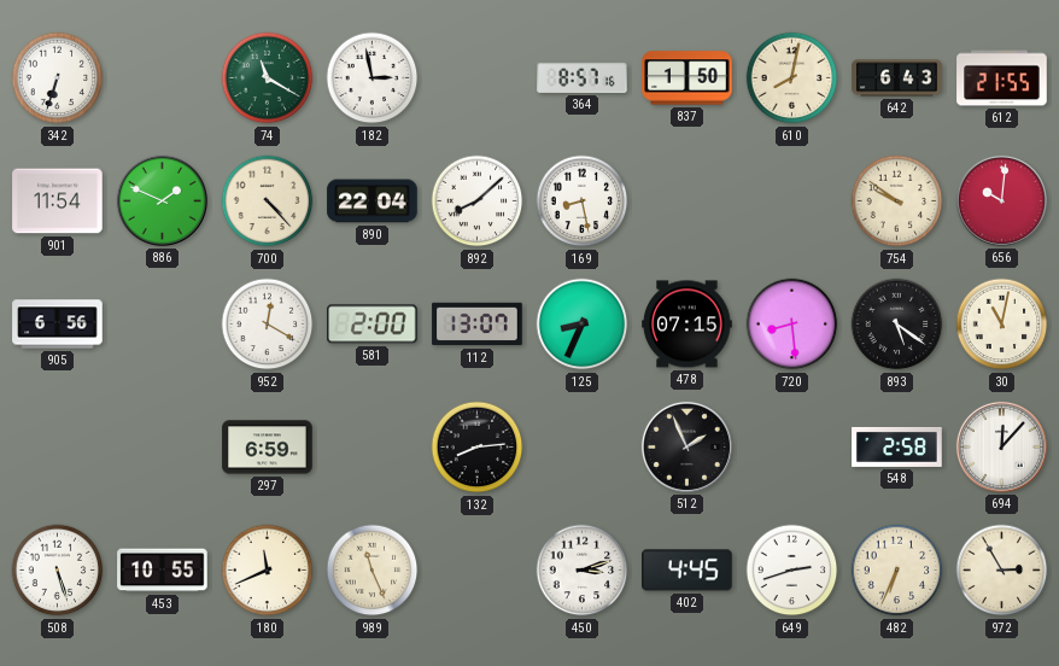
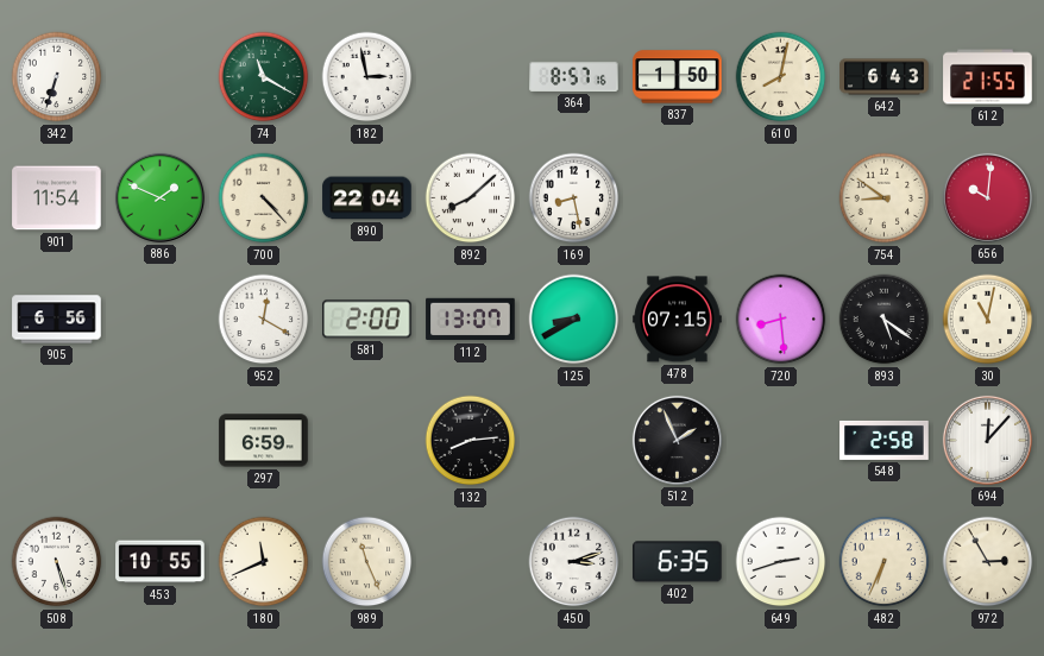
754: 9:51 -> 8:51 (885, 198)
125: 8:34 -> 8:40 (574, 320)
402: 4:45 -> 6:35 (678, 562)
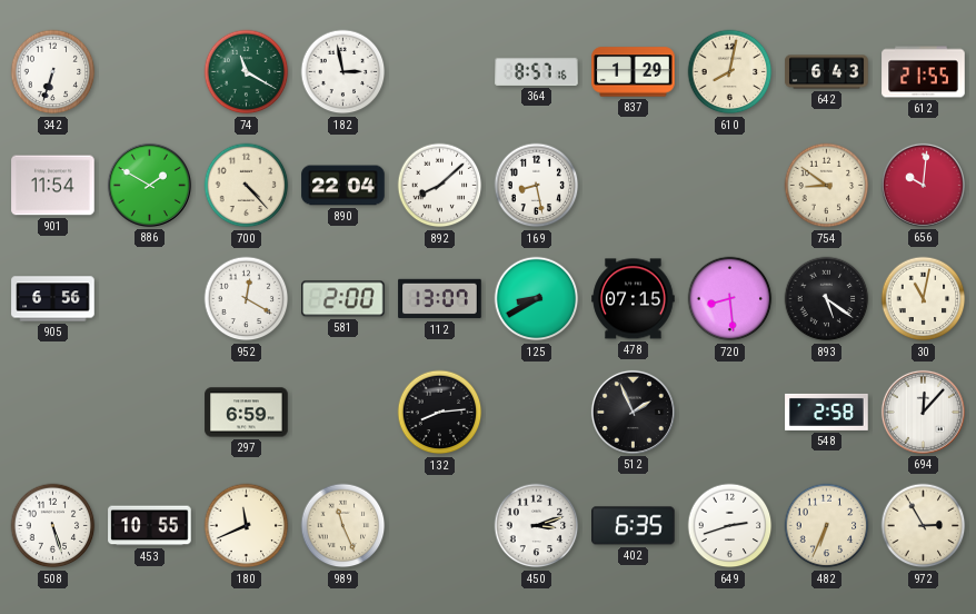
837: 1:50 -> 1:29 (634, 72)
886: 1:49 -> 1:50 (149, 185)
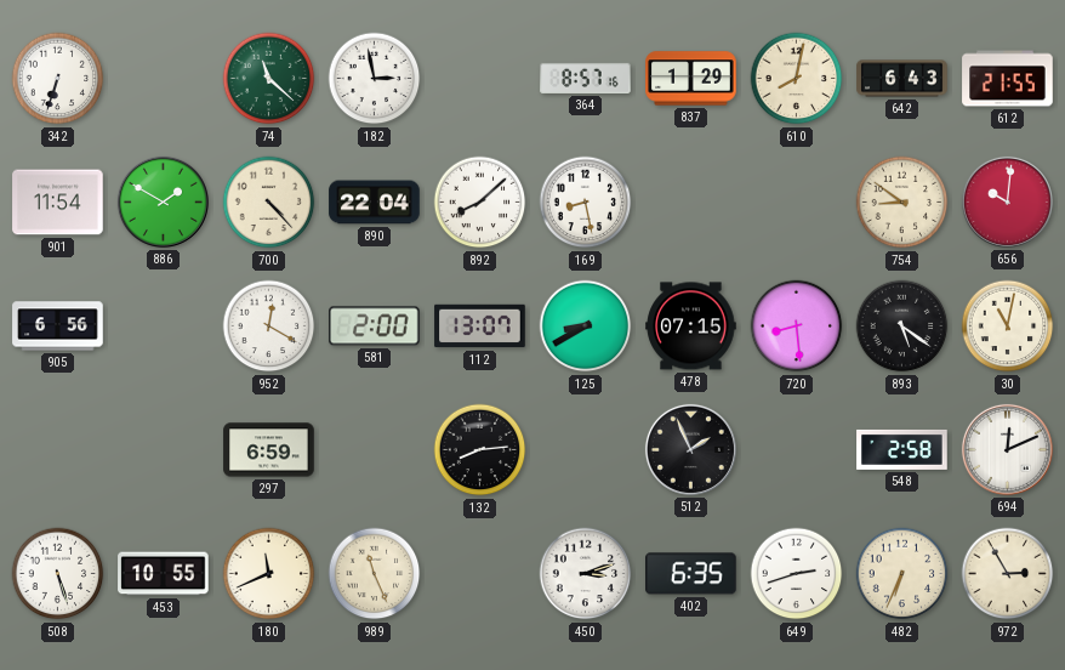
74: 11:20 -> 11:22 (269, 79)
694: 12:07 -> 12:11 (1007, 449)
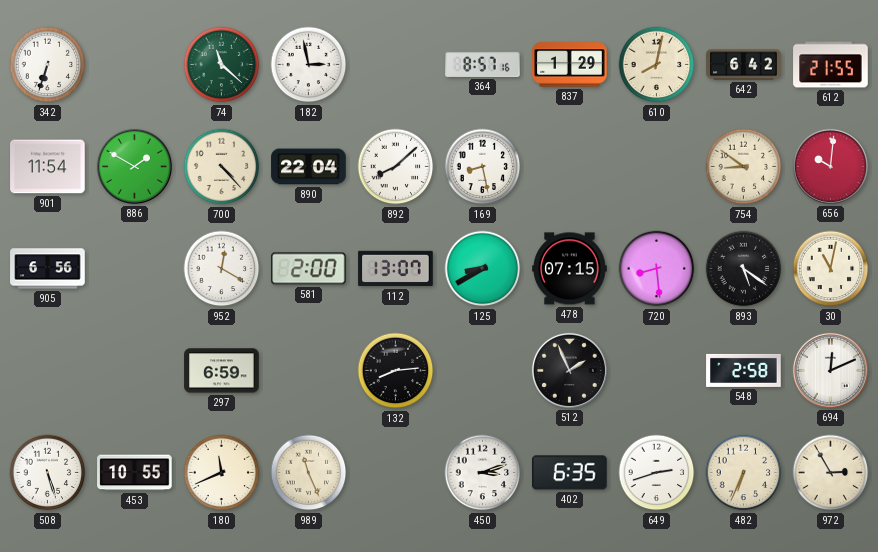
642: 6:43 -> 6:42 (744, 65)
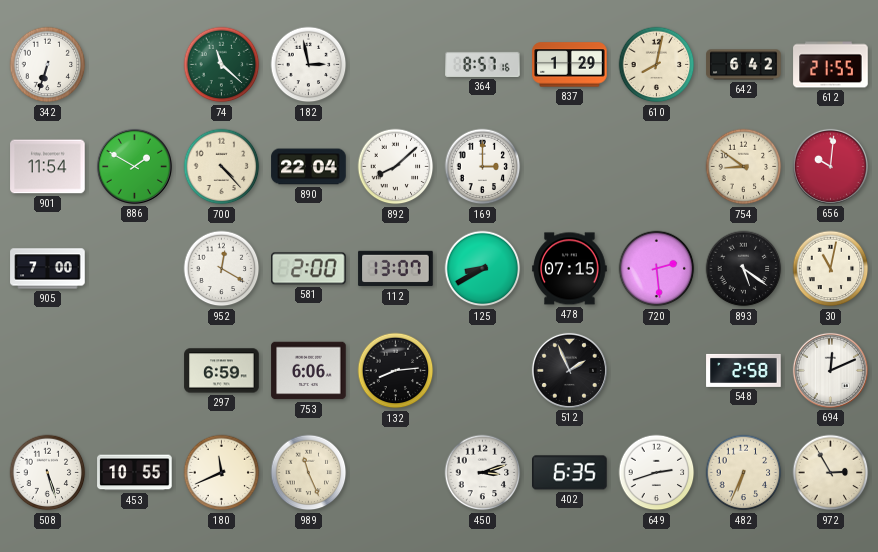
169: 8:28 -> 3:00 (483, 167)
905: 6:56 -> 7:00 (48, 269)
720: 8:29 -> 2:29 (657, 269)
753: none -> 6:06 (309, 371)
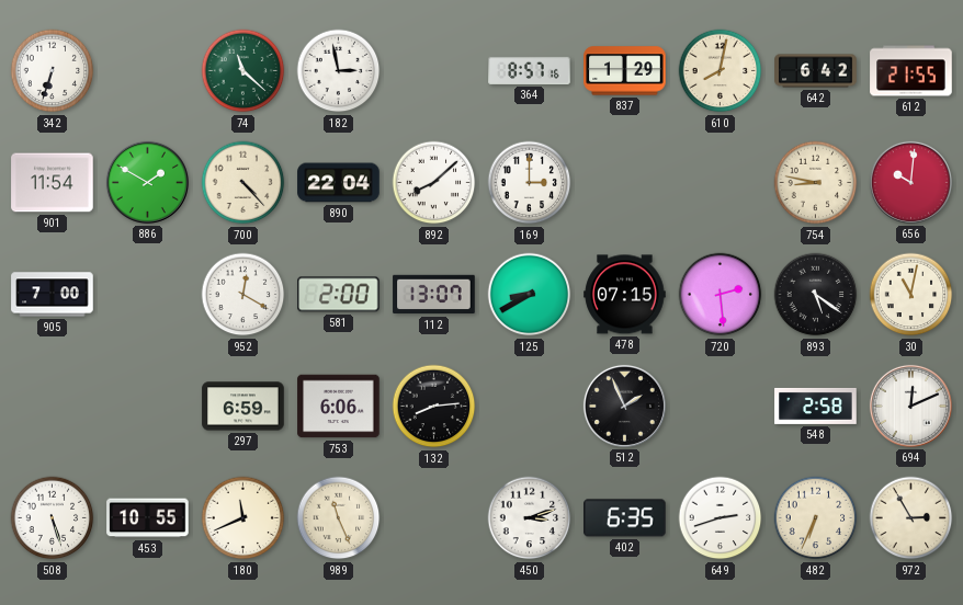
754: 8:51 -> 8:47 (816, 183)
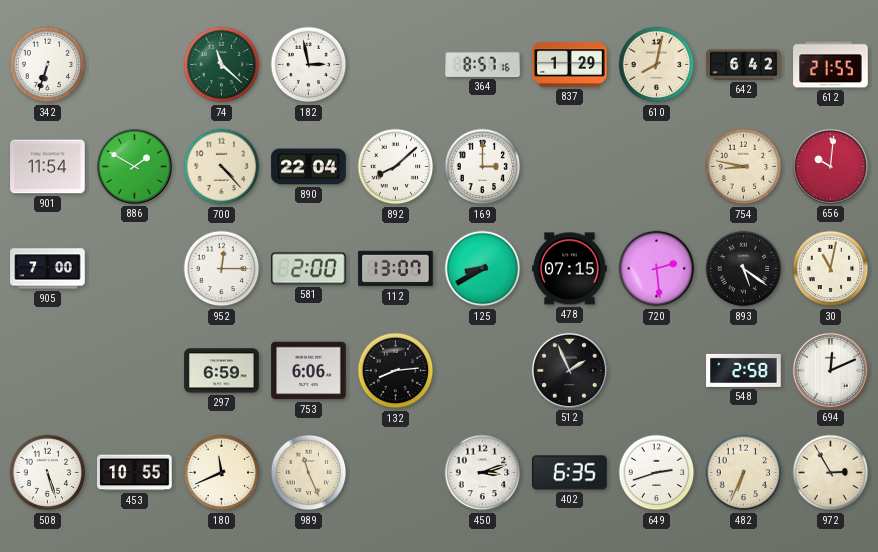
952: 12:20 -> 12:15 (222, 269)
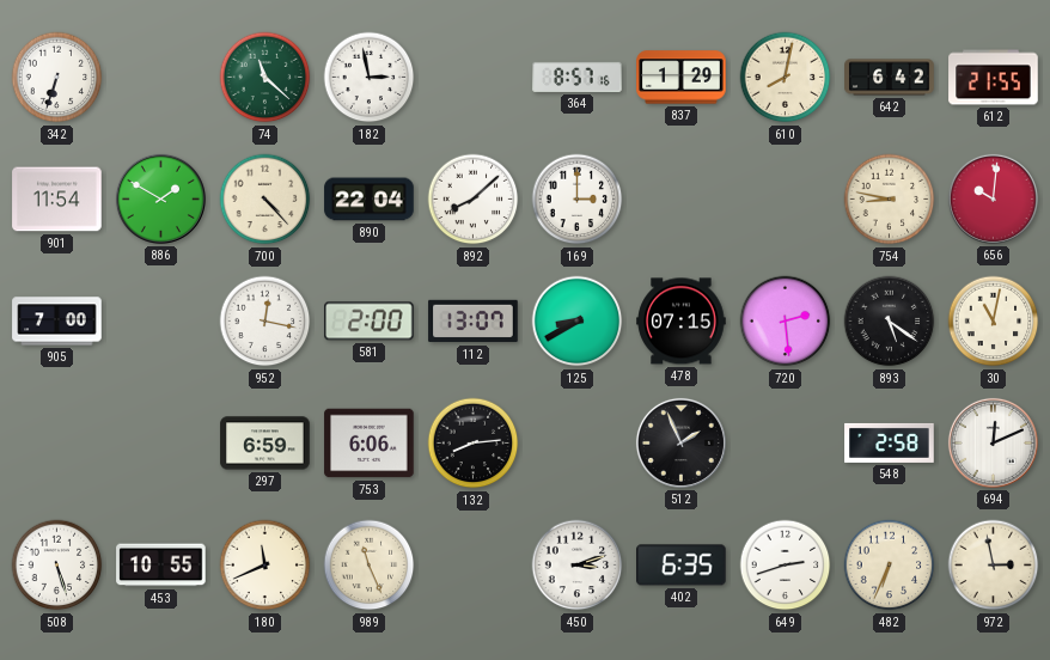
952: 12:15 -> 12:17 (265, 322)
972: 2:55 -> 2:58 (994, 566)
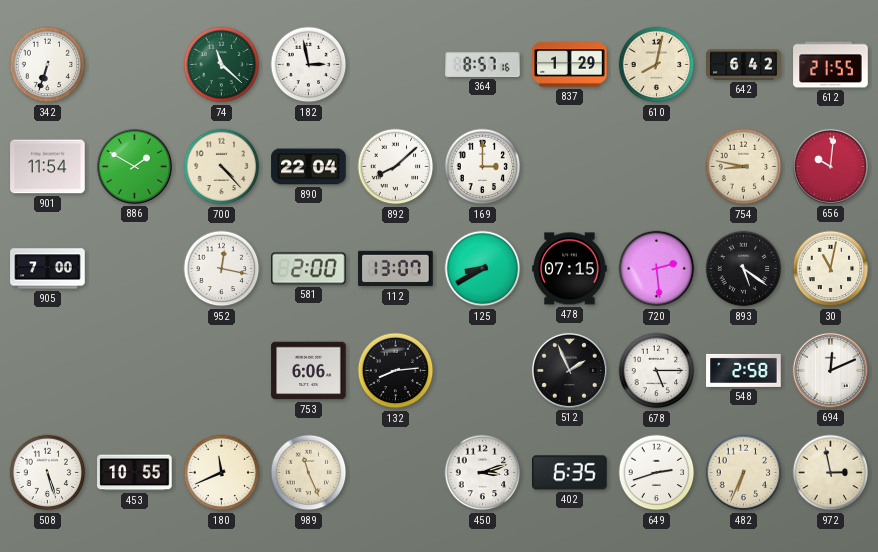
297: 6:59 -> none (265, 444)
678: none -> 5:15 (657, 371)
